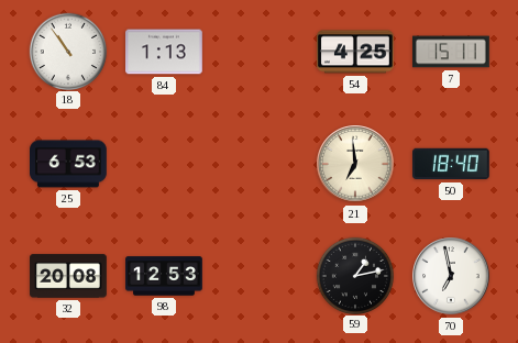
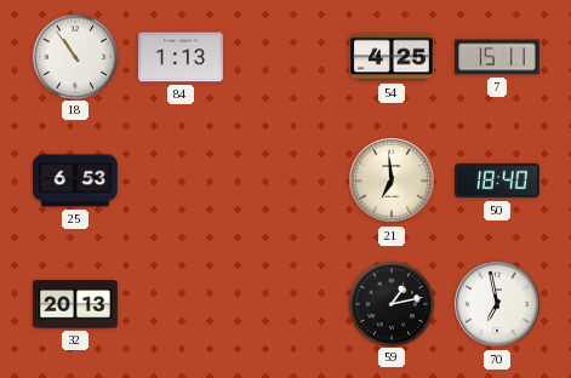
32: 20:08 -> 20:13 (75, 304)
98: 12:53 -> none (164, 276)
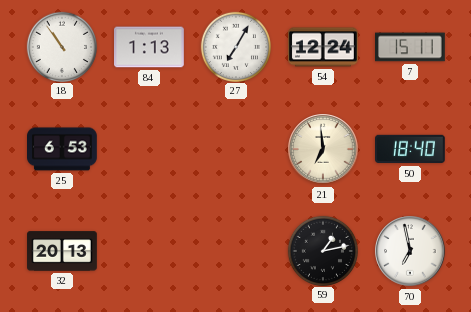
27: none -> 7:05 (235, 46)
54: 4:25 -> 12:24 (324, 47)
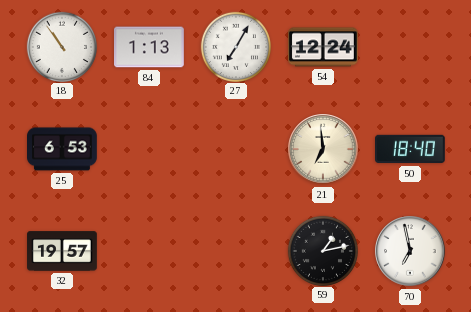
7: 15:11 -> none (411, 47)
32: 20:13 -> 19:57 (62, 251)
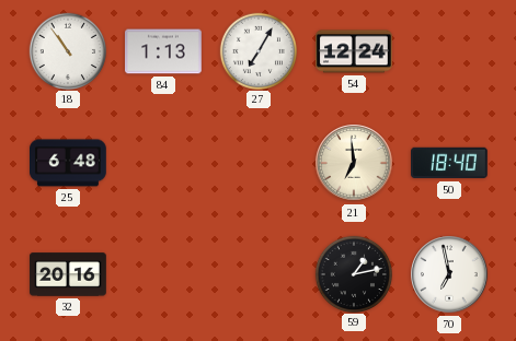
25: 6:53 -> 6:48 (68, 163)
32: 19:57 -> 20:16 (68, 274)
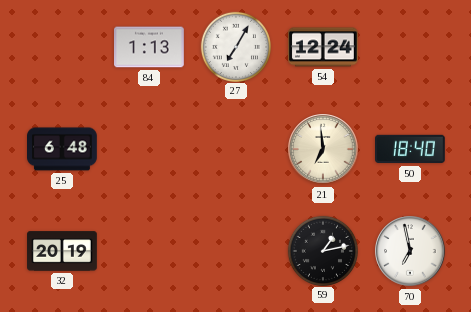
18: 10:54 -> none (67, 50)
32: 20:16 -> 20:19 (62, 251)
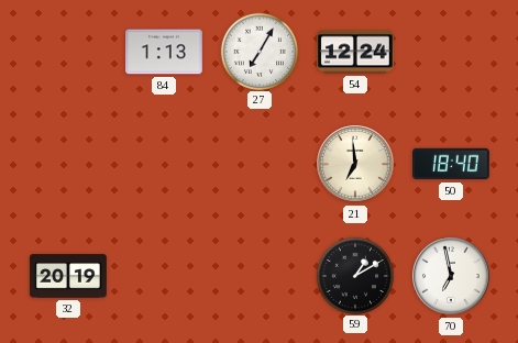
25: 6:48 -> none (62, 149)
59: 1:13 -> 1:10 (354, 275)
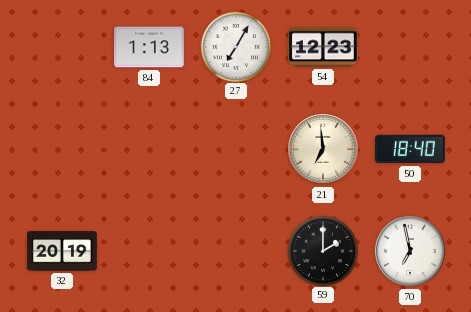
54: 12:24 -> 12:23 (324, 47)
59: 1:10 -> 2:00 (322, 250)
